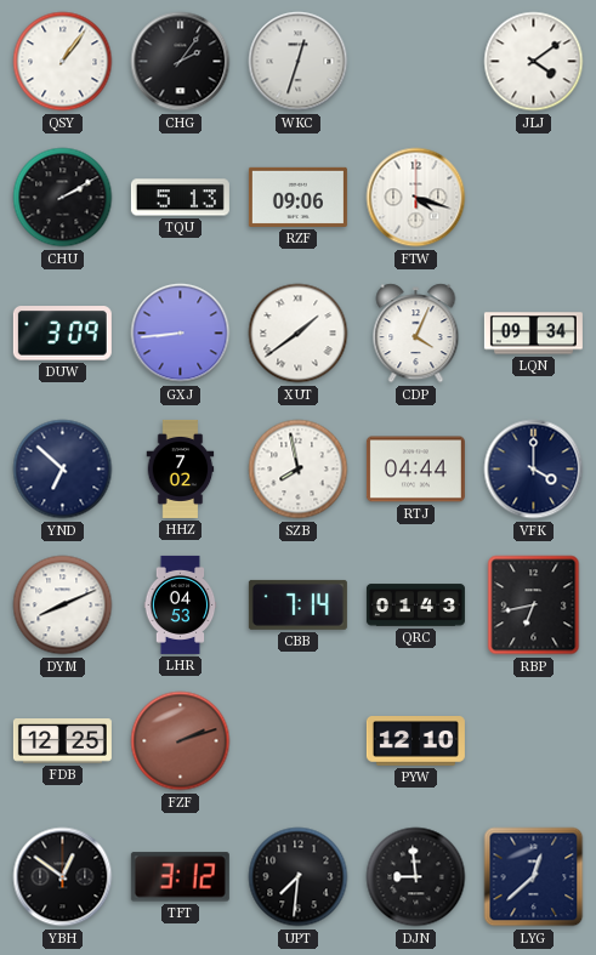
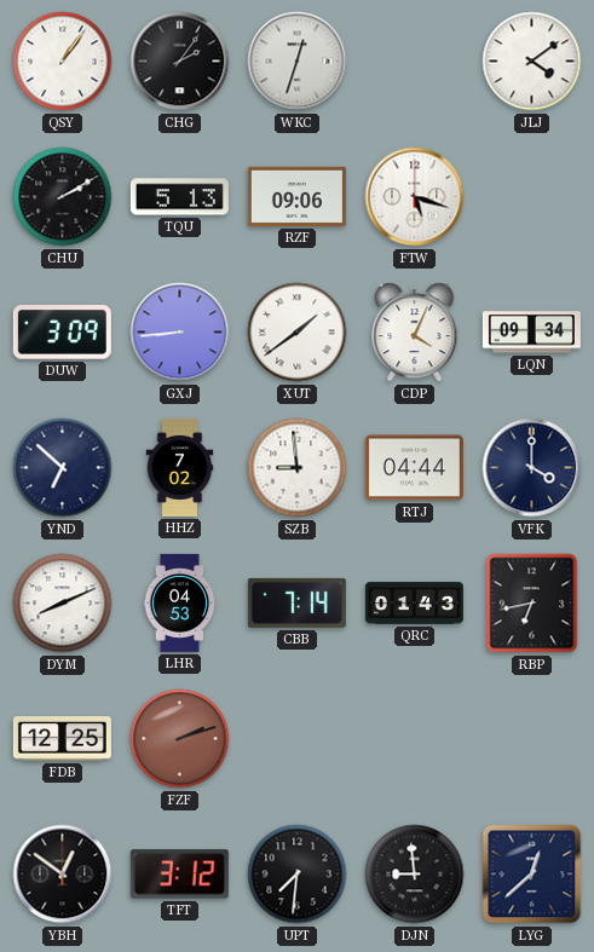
FTW: 4:18 -> 5:18 (415, 197)
SZB: 7:58 -> 8:59 (298, 468)
PYW: 12:10 -> none (415, 741)
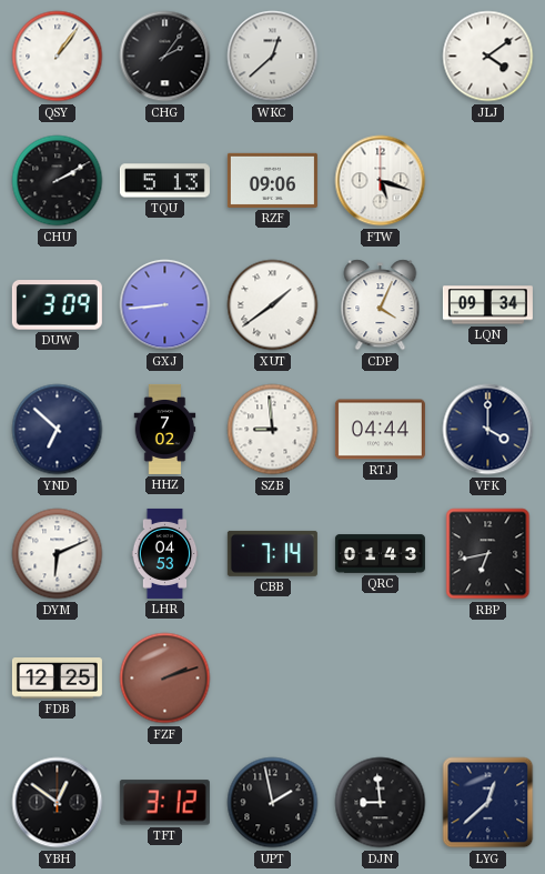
WKC: 12:33 -> 12:38 (273, 57)
DYM: 8:11 -> 6:11 (58, 554)
UPT: 7:31 -> 1:58 (273, 803)
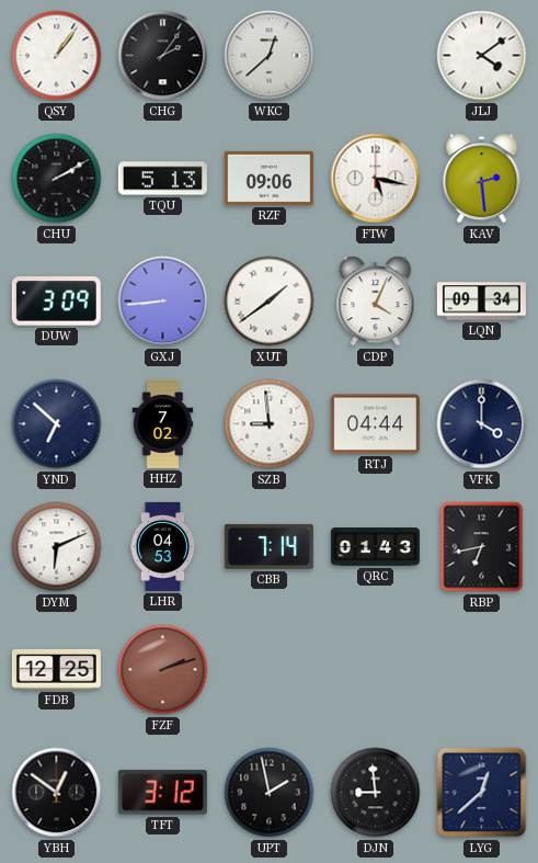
FTW: 5:18 -> 5:17 (376, 179)
KAV: none -> 2:29 (482, 179)
